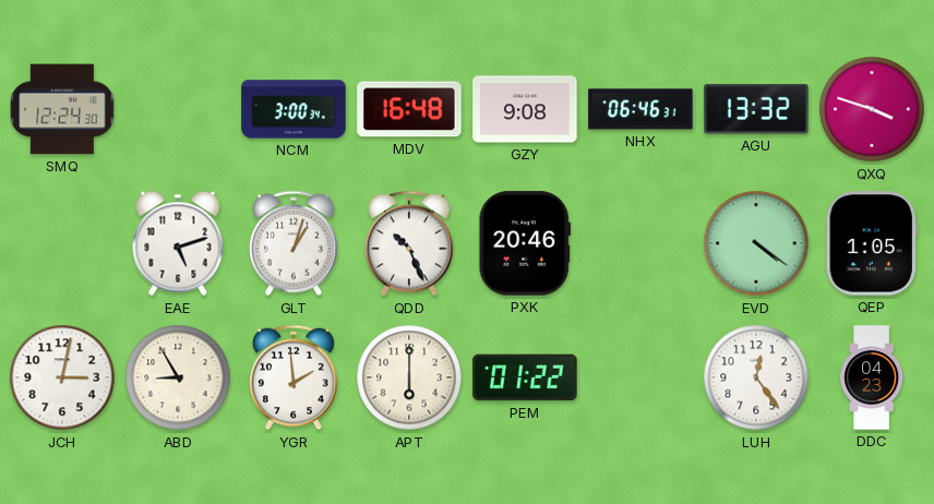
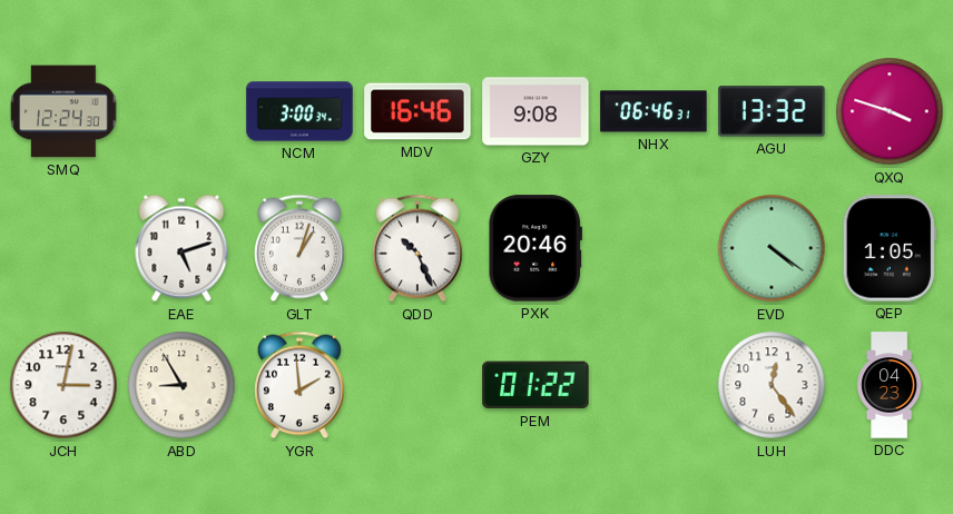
MDV: 16:48 -> 16:46 (417, 111)
APT: 6:00 -> none (409, 377)
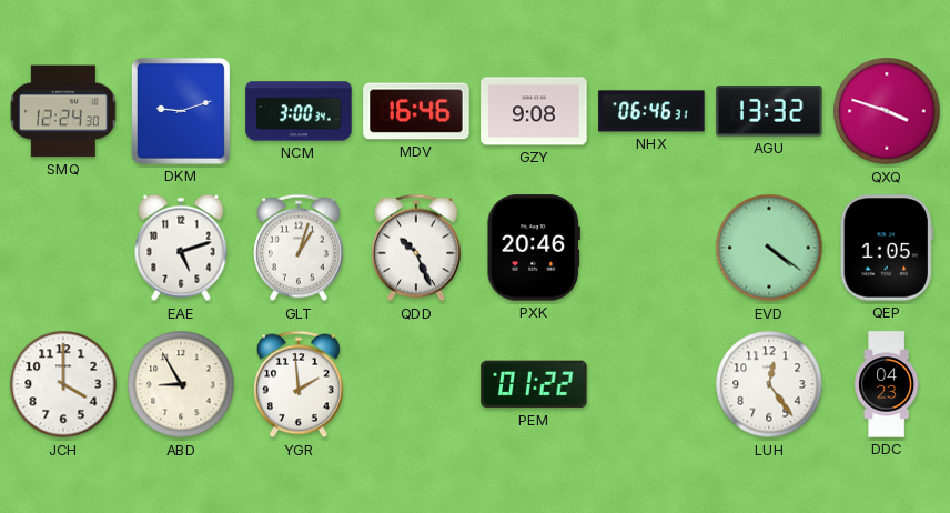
DKM: none -> 9:12 (181, 111)
JCH: 3:02 -> 4:00 (63, 384)
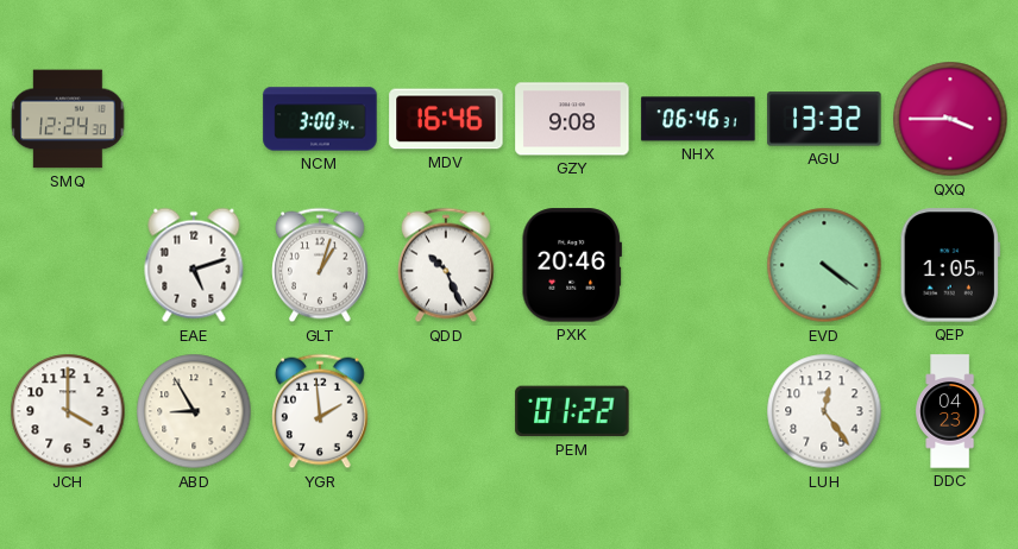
DKM: 9:12 -> none (181, 111)
QXQ: 3:48 -> 3:45 (950, 119)
